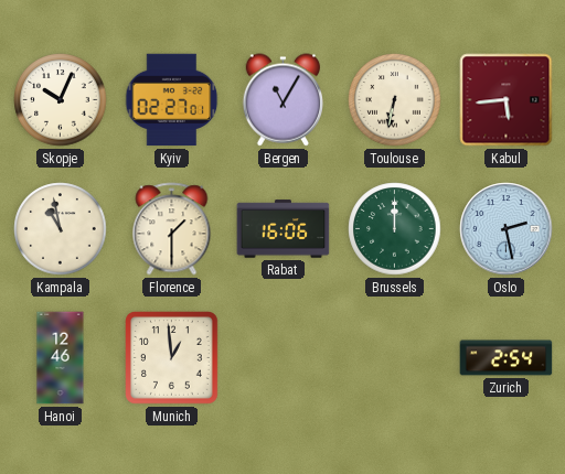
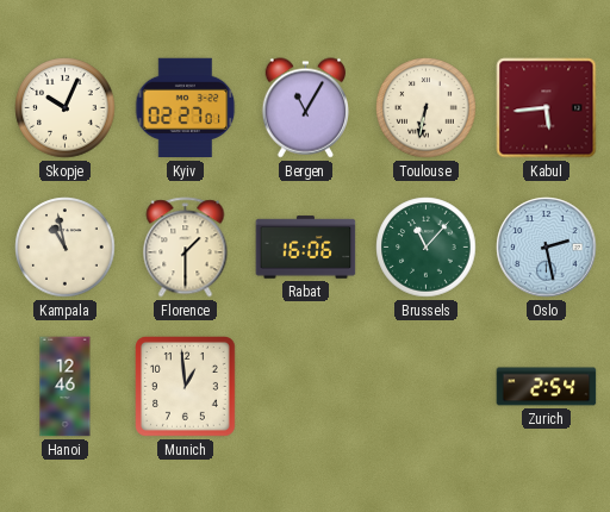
Brussels: 12:00 -> 11:07 (427, 248)
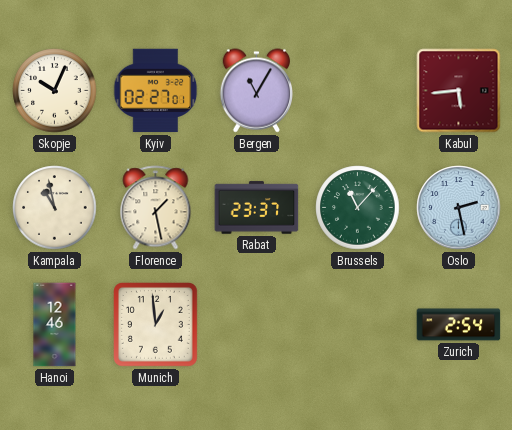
Toulouse: 6:32 -> none (427, 108)
Florence: 1:30 -> 1:28 (156, 208)
Rabat: 16:06 -> 23:37 (257, 208)
